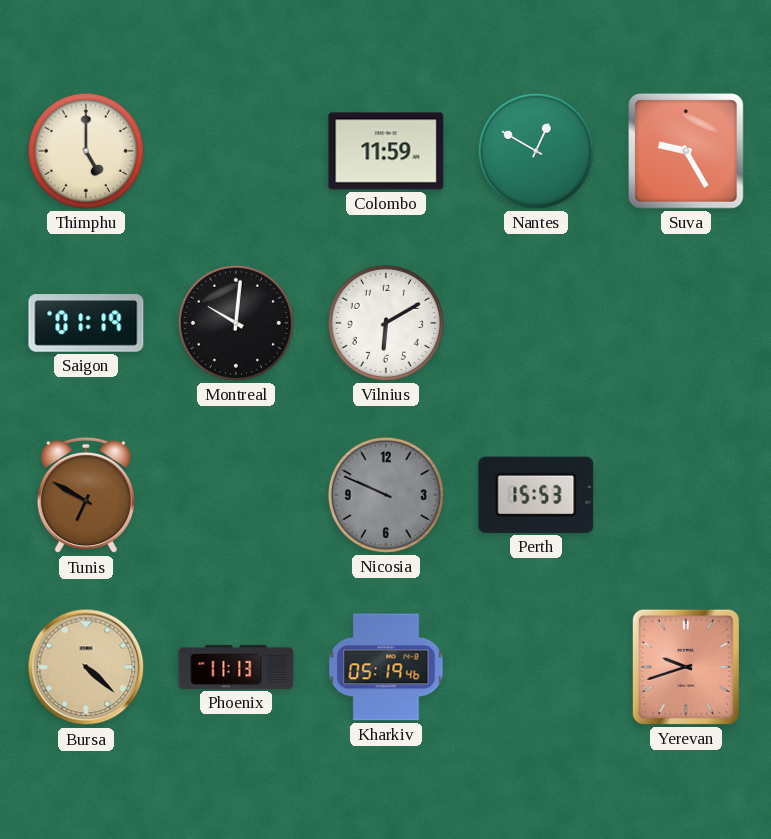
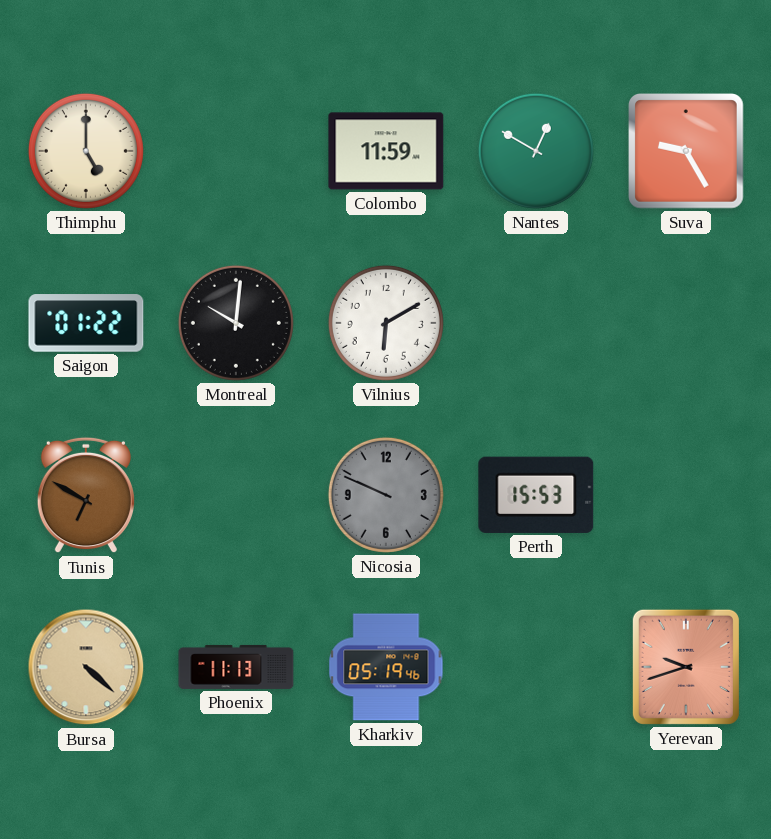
Saigon: 01:19 -> 01:22 (86, 323)
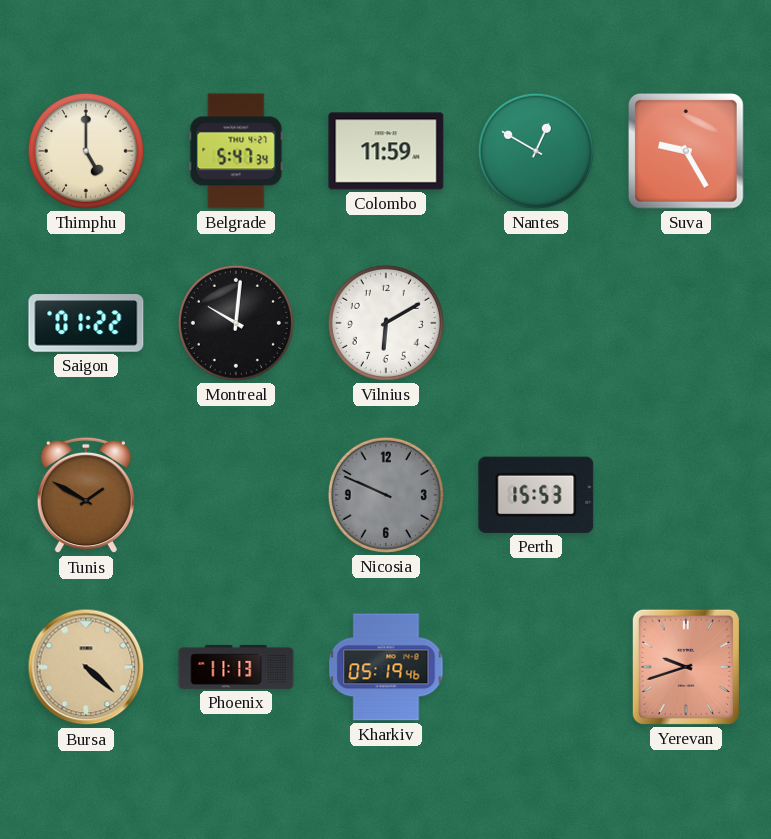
Belgrade: none -> 5:47 (236, 151)
Tunis: 6:50 -> 1:50 (86, 495)
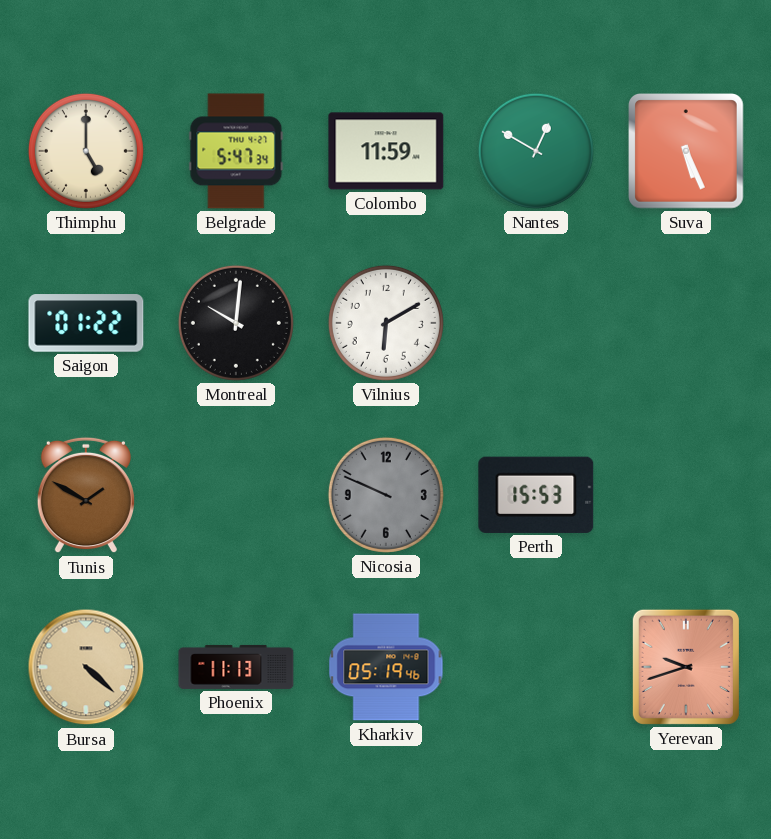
Suva: 9:25 -> 5:26 (687, 152)
